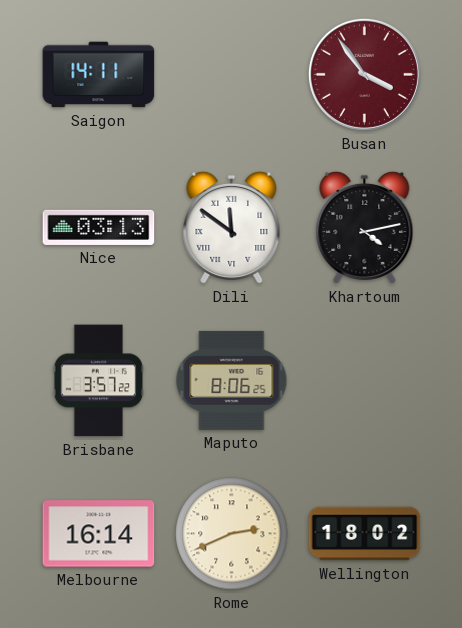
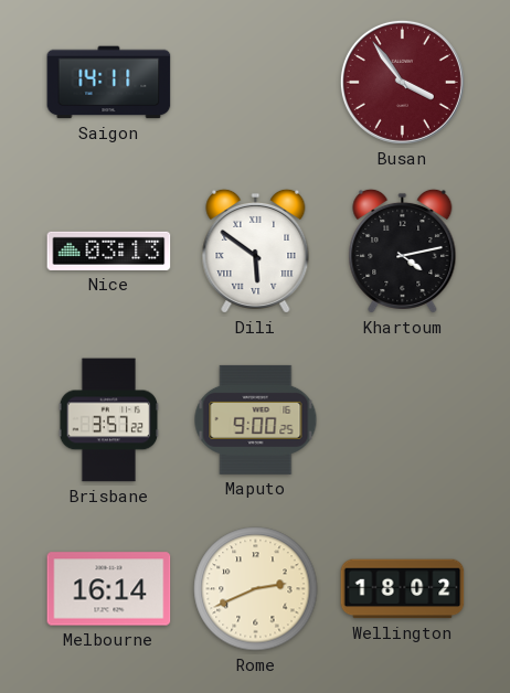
Dili: 11:51 -> 5:51 (256, 250)
Maputo: 8:06 -> 9:00 (256, 419)
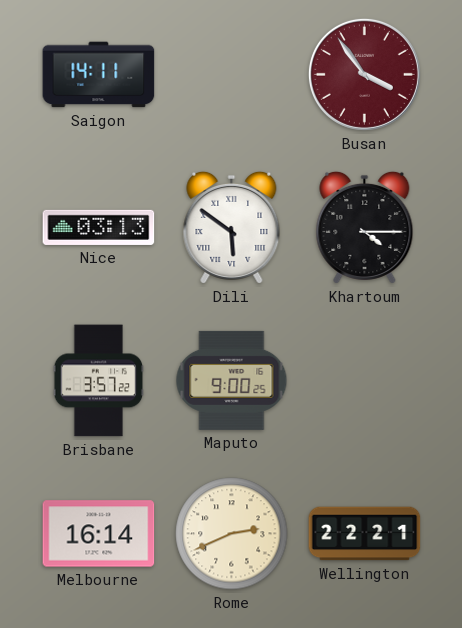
Khartoum: 4:13 -> 4:15 (365, 227)
Wellington: 18:02 -> 22:21 (365, 534)
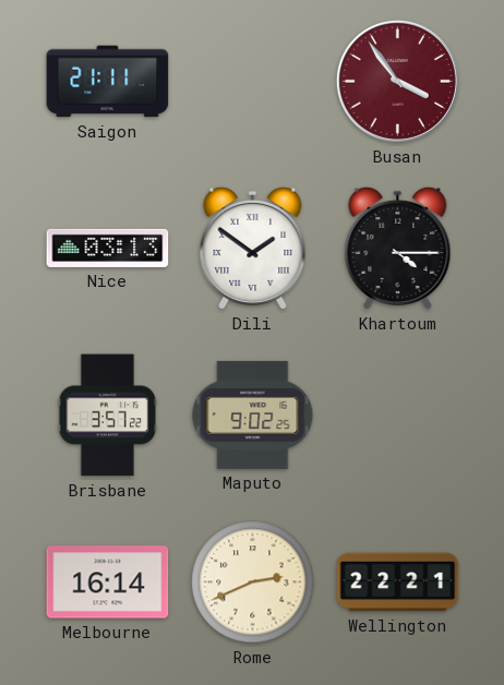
Saigon: 14:11 -> 21:11 (108, 82)
Dili: 5:51 -> 1:51 (253, 248)
Maputo: 9:00 -> 9:02 (253, 414)
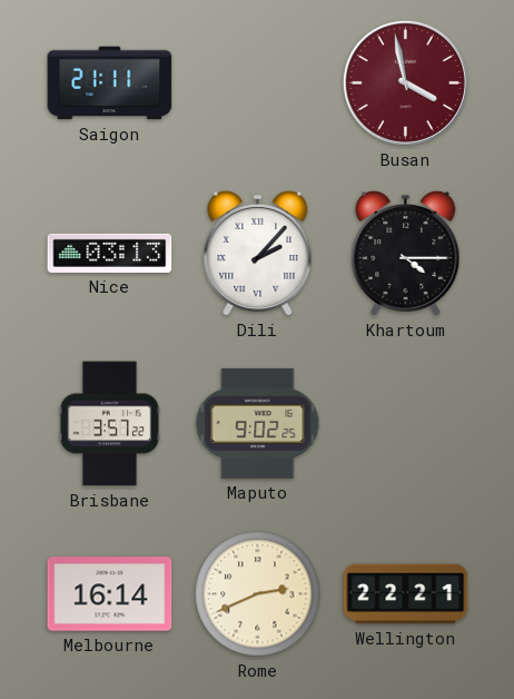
Busan: 3:54 -> 3:58 (405, 82)
Dili: 1:51 -> 2:07 (258, 253)
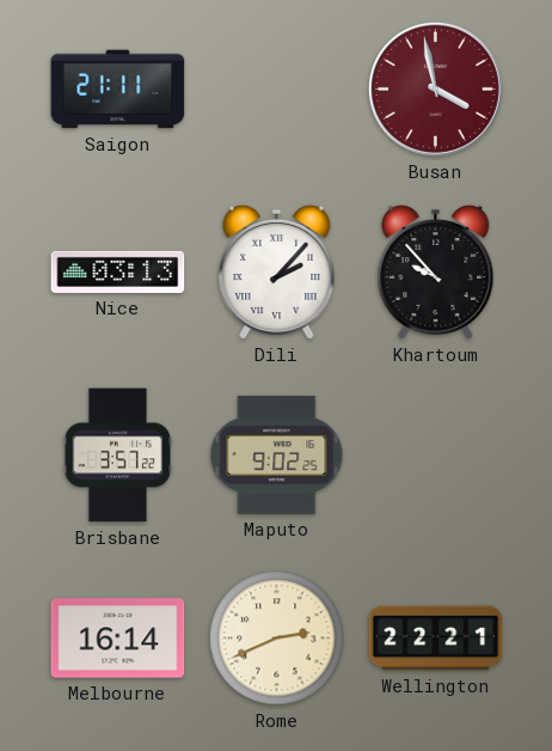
Khartoum: 4:15 -> 9:53 (436, 271)
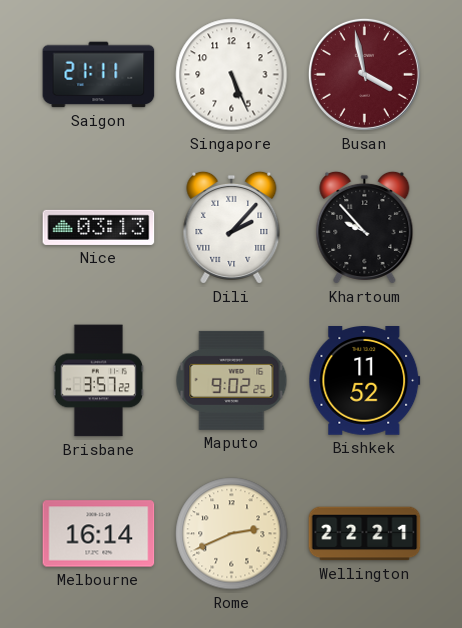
Singapore: none -> 5:26 (232, 75)
Bishkek: none -> 11:52 (365, 381)
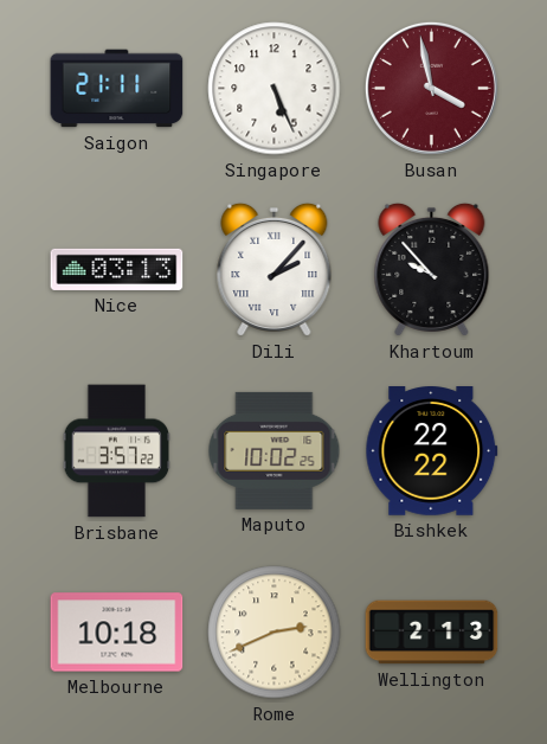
Maputo: 9:02 -> 10:02 (275, 450)
Bishkek: 11:52 -> 22:22 (432, 451)
Melbourne: 16:14 -> 10:18 (117, 633)
Wellington: 22:21 -> 2:13 (432, 633)
